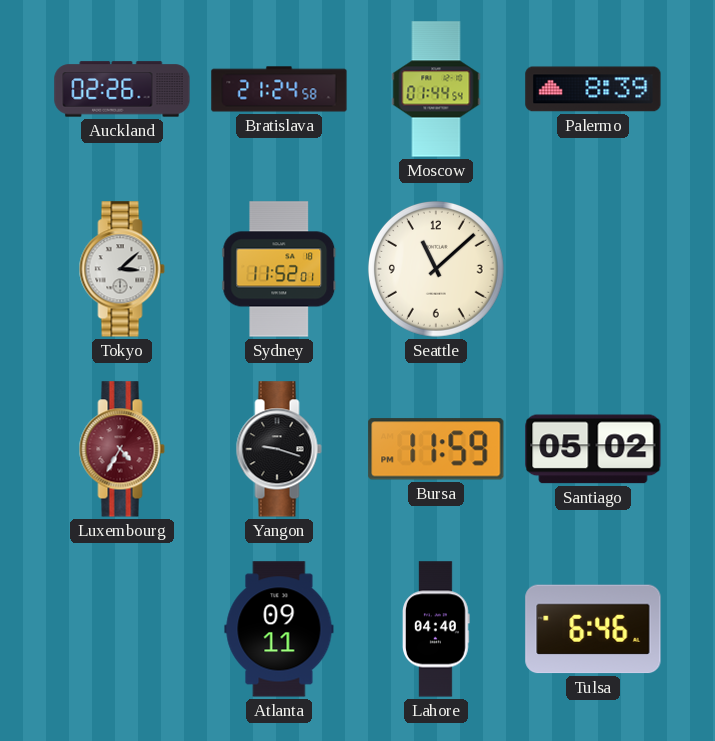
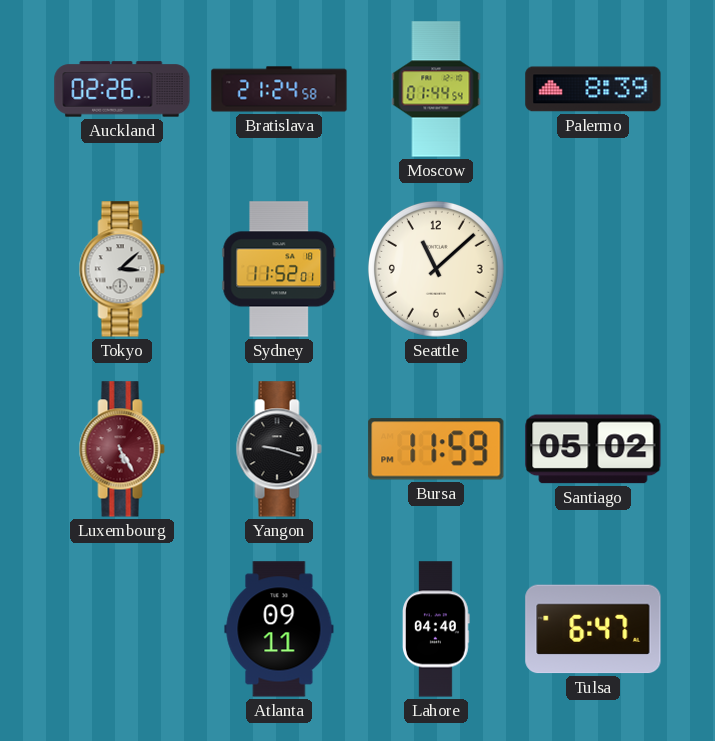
Luxembourg: 4:35 -> 5:25 (122, 449)
Tulsa: 6:46 -> 6:47 (593, 629)
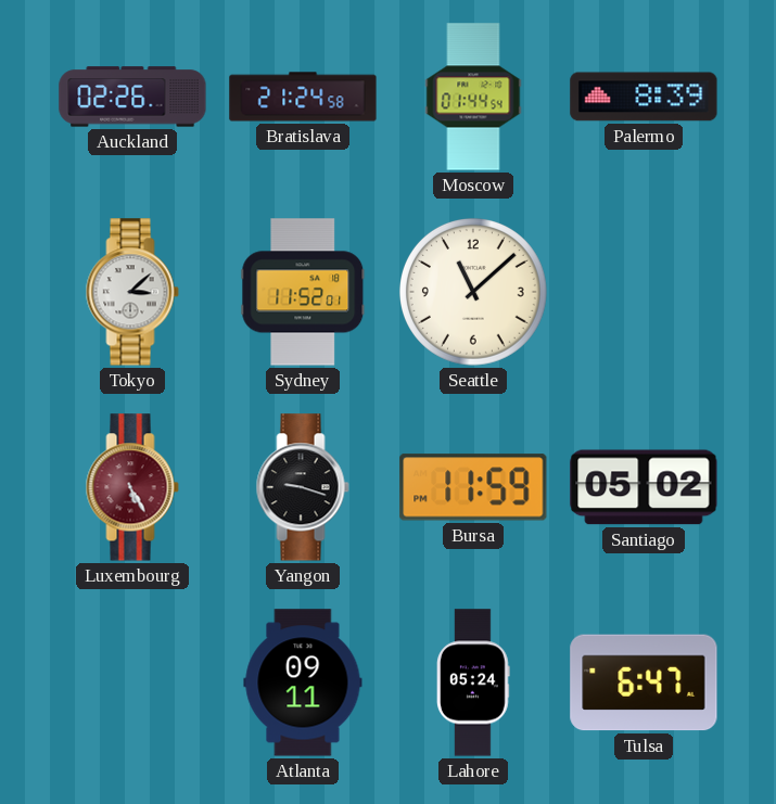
Lahore: 04:40 -> 05:24 (474, 682)
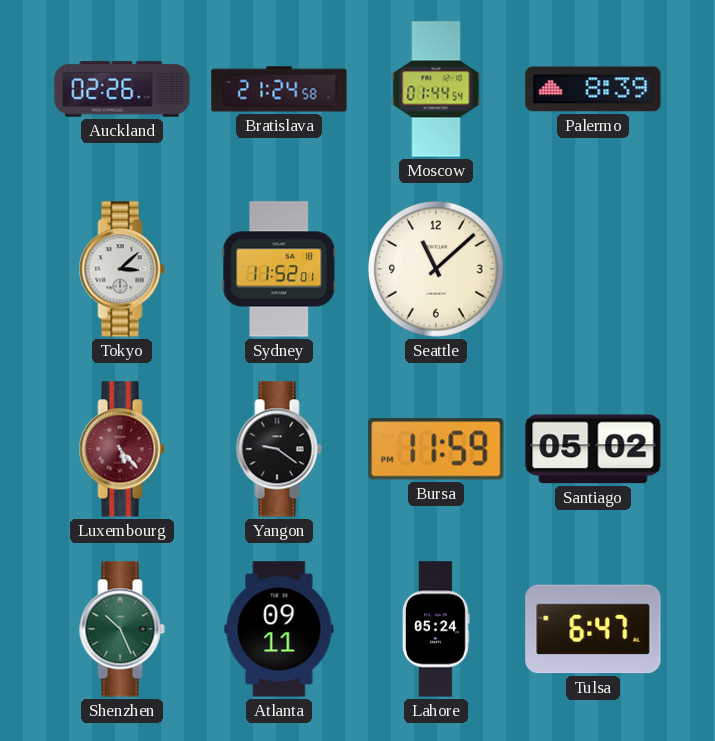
Luxembourg: 5:25 -> 5:23 (122, 449)
Yangon: 9:18 -> 9:21 (279, 449)
Shenzhen: none -> 10:26 (122, 629)
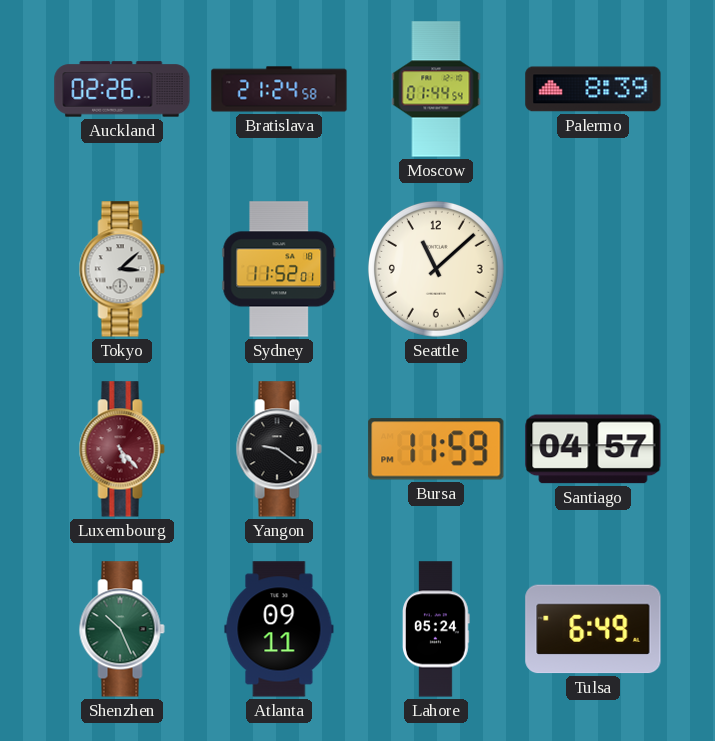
Santiago: 05:02 -> 04:57 (593, 449)
Tulsa: 6:47 -> 6:49 (593, 629)
